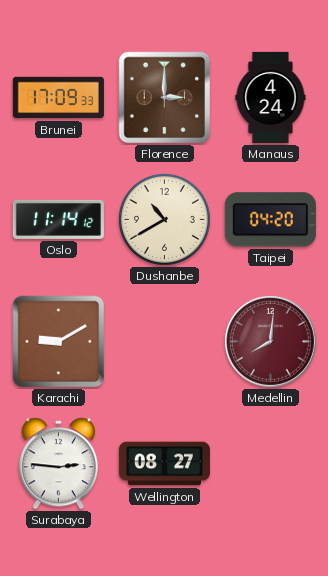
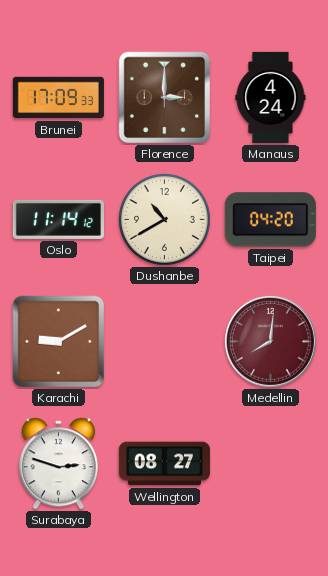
Surabaya: 2:46 -> 2:48 (58, 464)
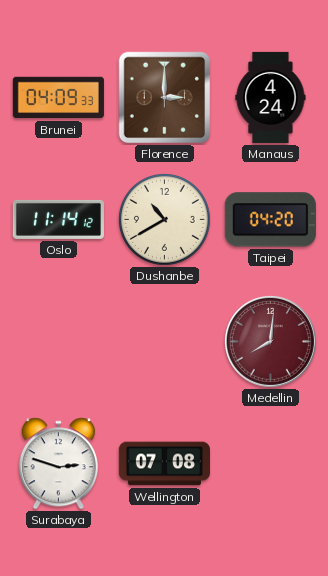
Brunei: 17:09 -> 04:09 (58, 98)
Karachi: 9:10 -> none (59, 342)
Wellington: 08:27 -> 07:08 (164, 464)
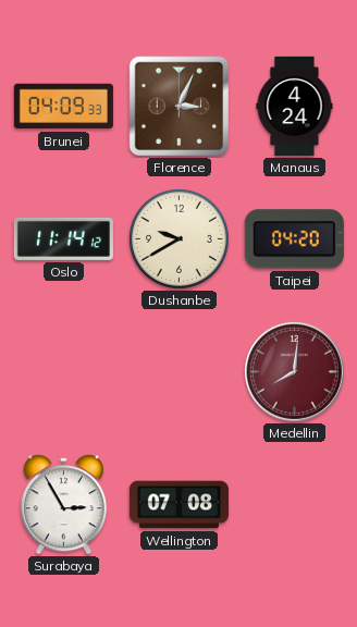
Florence: 3:00 -> 3:04 (180, 107)
Dushanbe: 10:40 -> 9:40 (180, 239)
Surabaya: 2:48 -> 2:55 (63, 505)
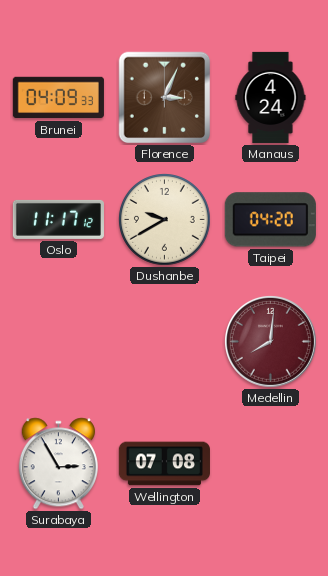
Oslo: 11:14 -> 11:17 (58, 219)
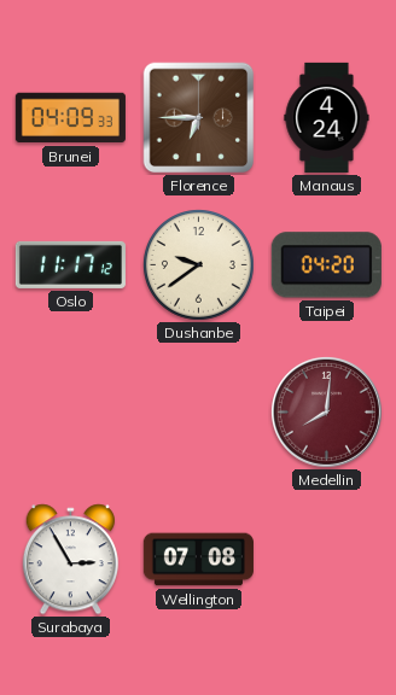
Florence: 3:04 -> 6:45 (199, 118)
Dushanbe: 9:40 -> 9:39 (199, 265)
